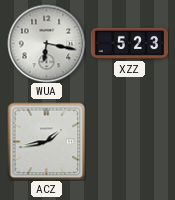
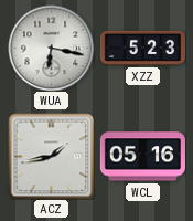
WCL: none -> 05:16 (142, 157)
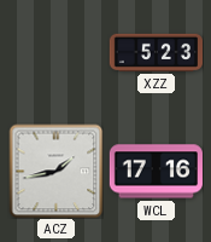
WUA: 6:17 -> none (51, 48)
WCL: 05:16 -> 17:16 (156, 172)
